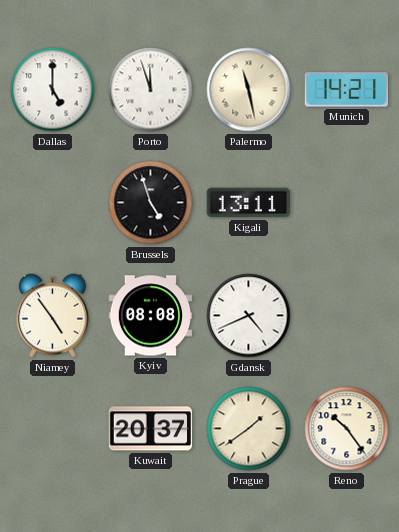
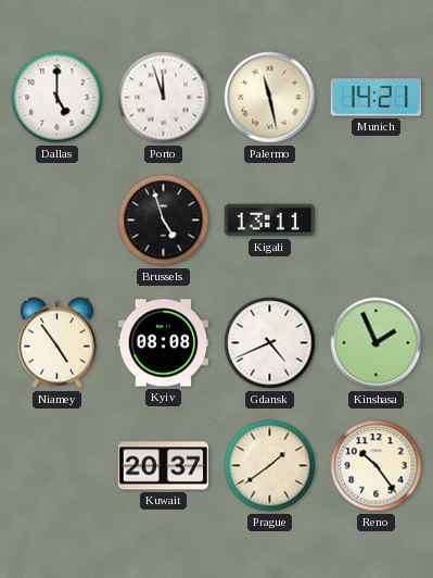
Kinshasa: none -> 1:56 (377, 343)
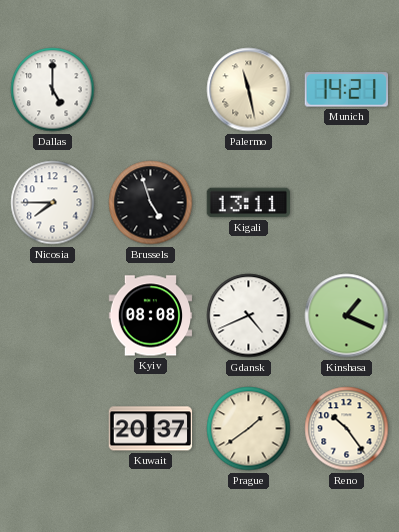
Porto: 11:57 -> none (164, 98)
Nicosia: none -> 7:45 (53, 203)
Niamey: 4:54 -> none (56, 343)
Kinshasa: 1:56 -> 1:19 (347, 316)
